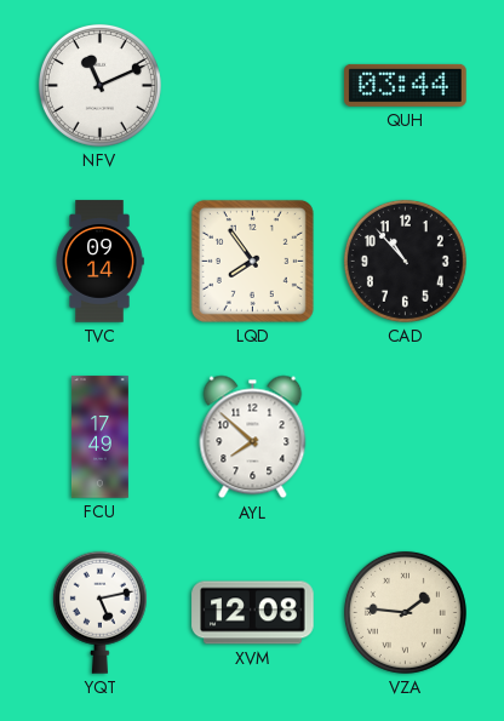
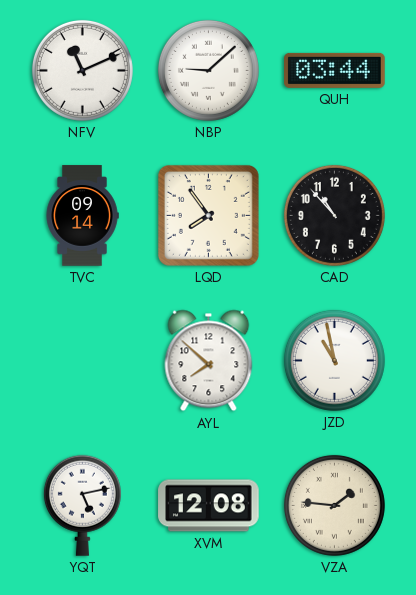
NBP: none -> 9:08 (208, 70)
FCU: 17:49 -> none (99, 437)
JZD: none -> 10:58 (334, 360)
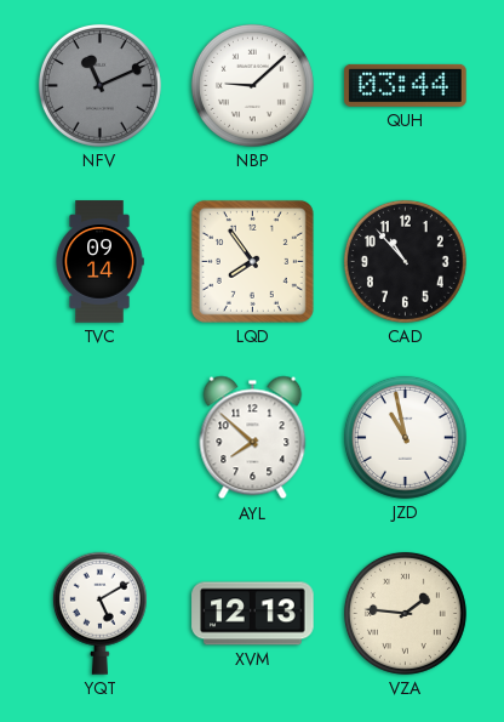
NFV dial: white -> grey (99, 85)
YQT: 5:13 -> 5:10 (99, 613)
XVM: 12:08 -> 12:13 (253, 614)
